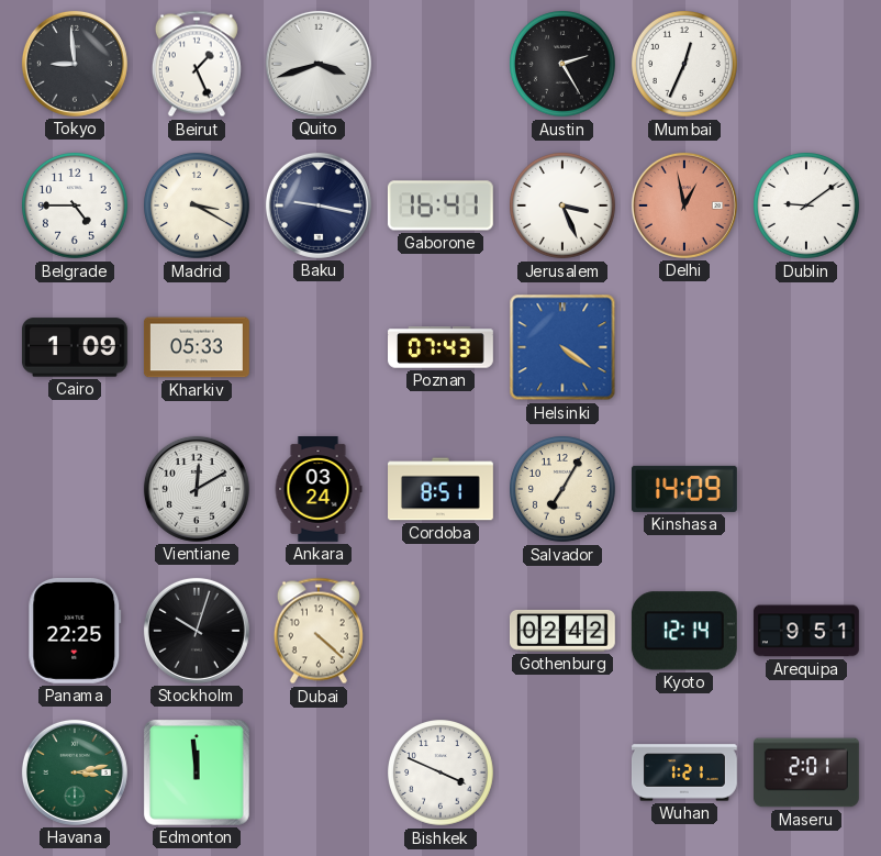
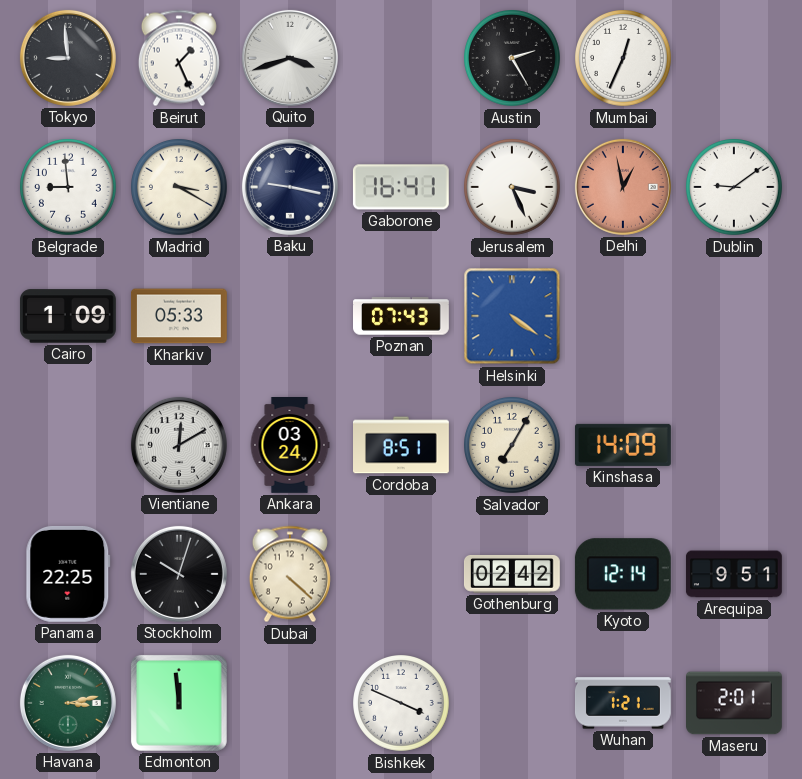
Belgrade: 4:45 -> 8:59 (69, 188)
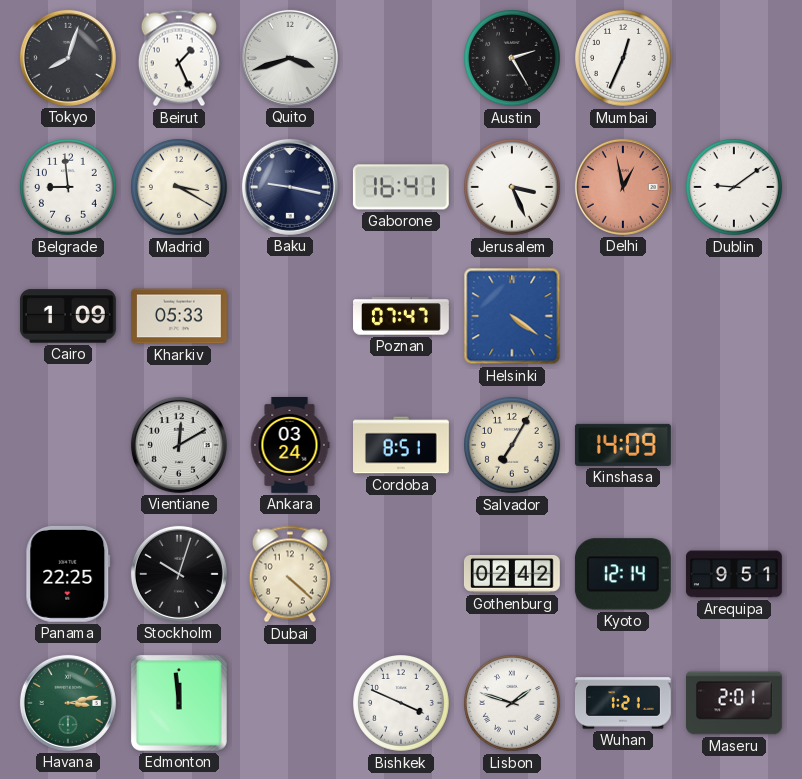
Tokyo: 8:59 -> 8:03 (68, 58)
Poznan: 07:43 -> 07:47 (402, 316)
Lisbon: none -> 1:48 (513, 704)
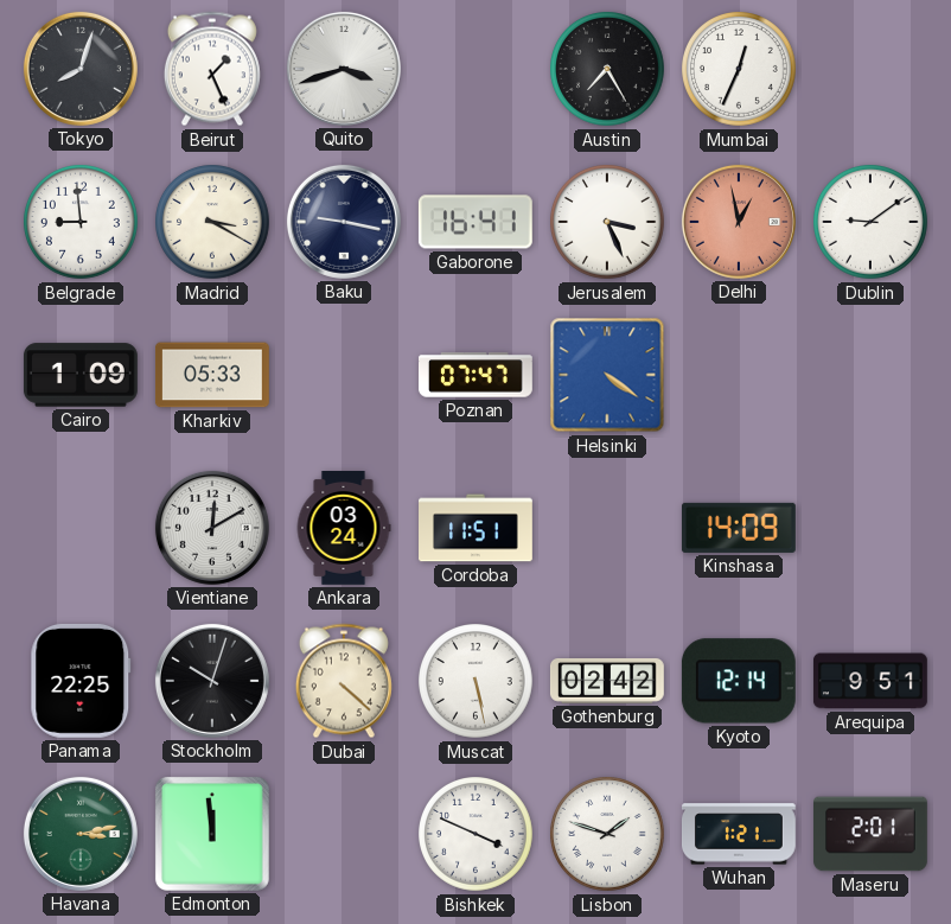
Austin: 2:25 -> 7:25 (608, 70)
Cordoba: 8:51 -> 11:51 (477, 528)
Salvador: 7:05 -> none (513, 446)
Muscat: none -> 5:28 (477, 682)
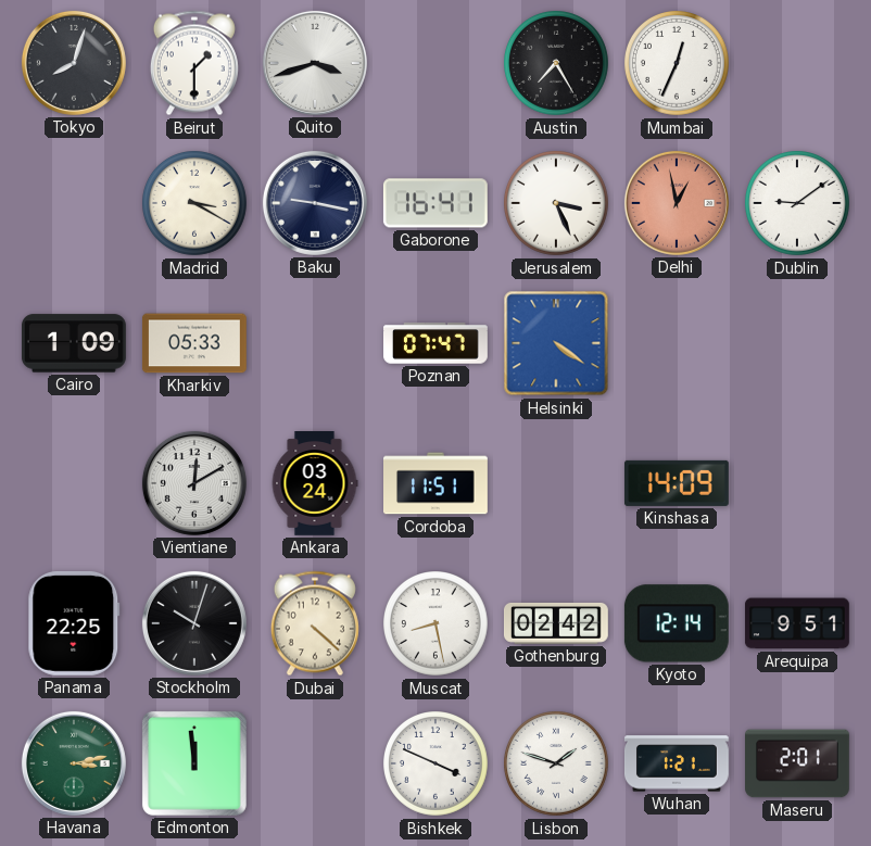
Beirut: 1:26 -> 1:30 (194, 63)
Belgrade: 8:59 -> none (82, 223)
Muscat: 5:28 -> 8:28 (437, 624)
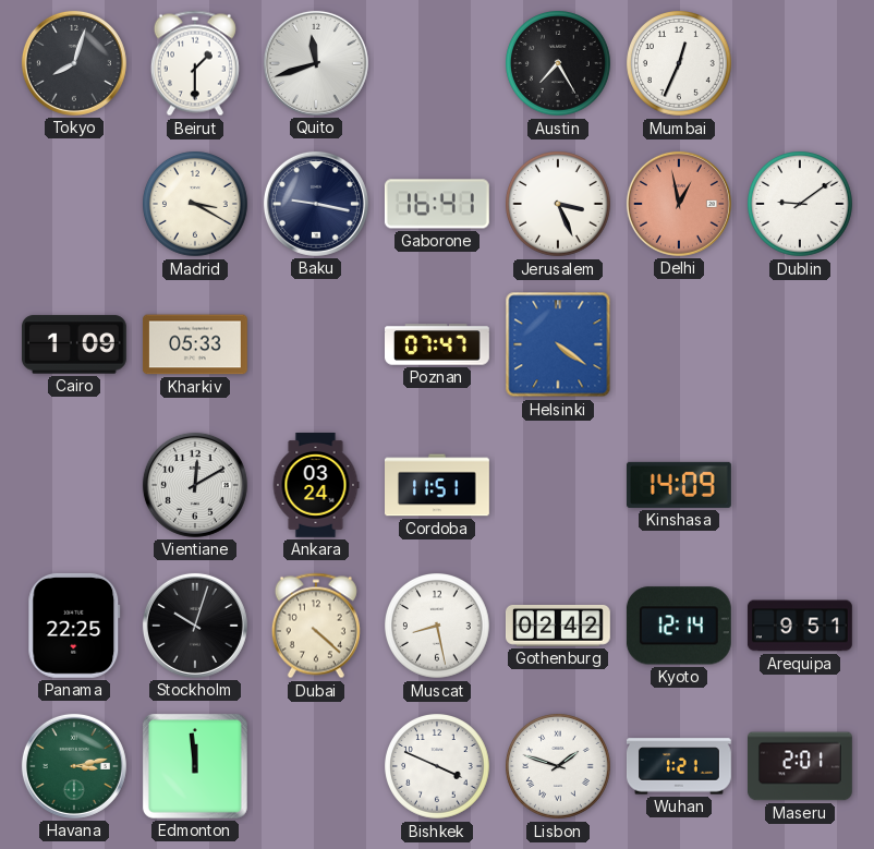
Quito: 3:42 -> 11:42 (316, 63)
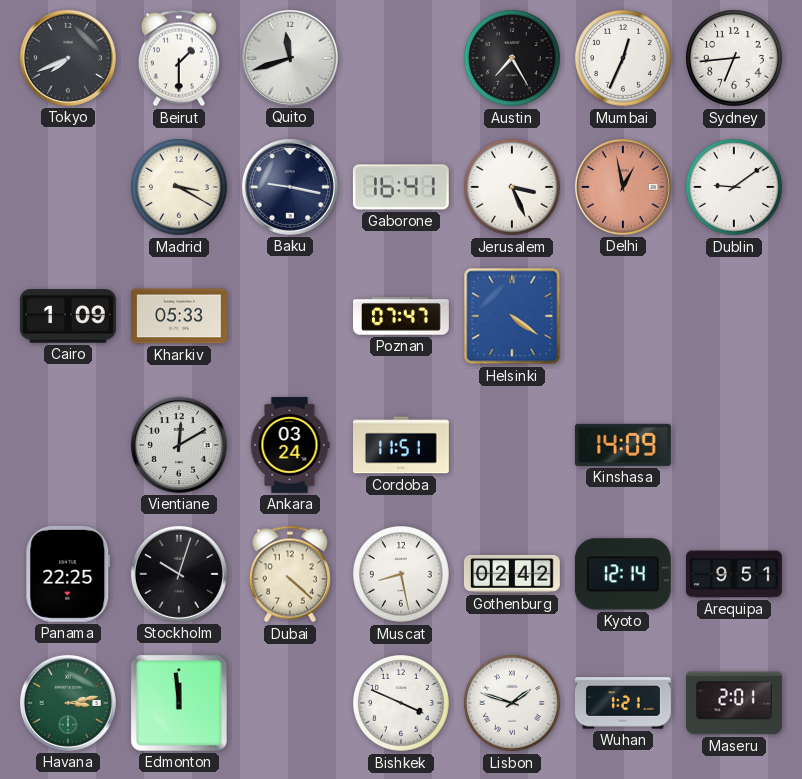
Tokyo: 8:03 -> 7:41 (68, 58)
Sydney: none -> 6:44 (735, 59)
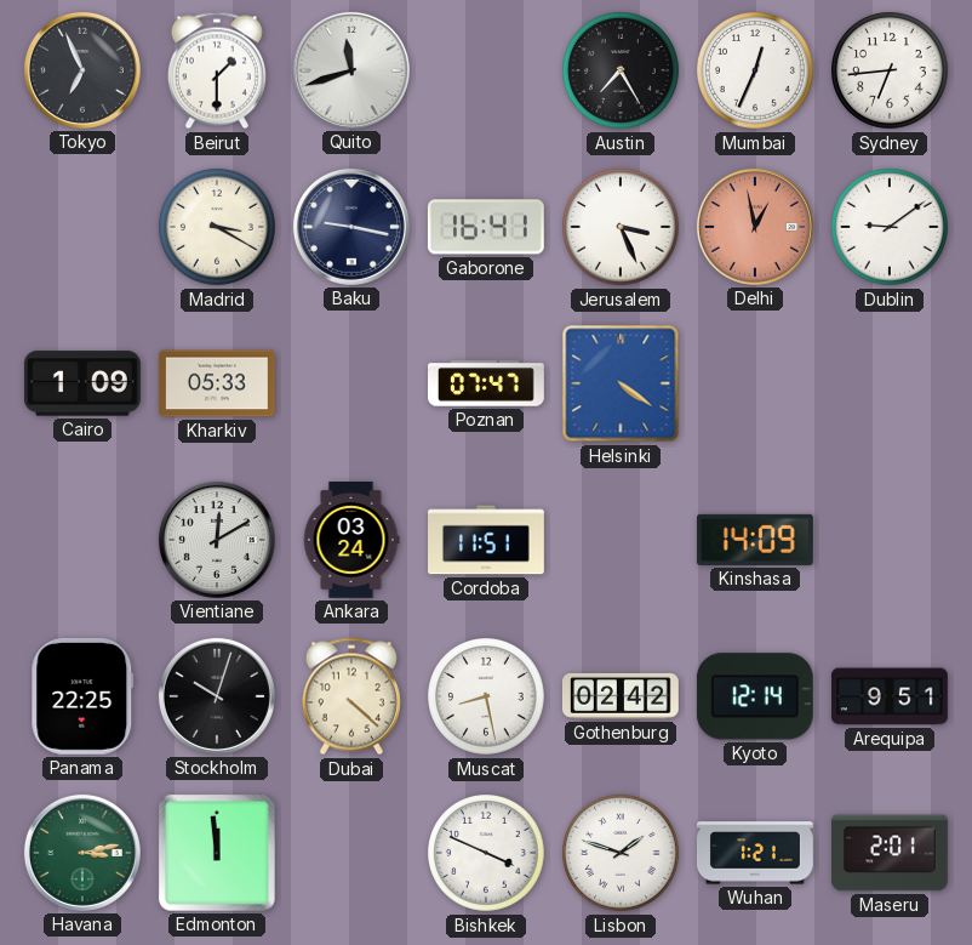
Tokyo: 7:41 -> 6:56 (82, 70)
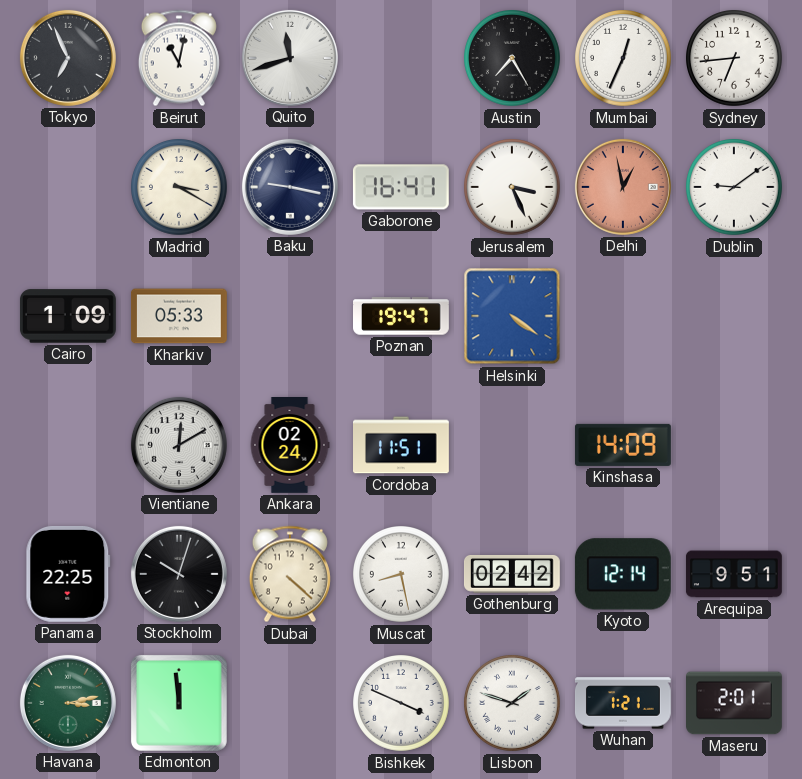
Beirut: 1:30 -> 11:02 (179, 58)
Poznan: 07:47 -> 19:47 (402, 316)
Ankara: 03:24 -> 02:24 (290, 446)
